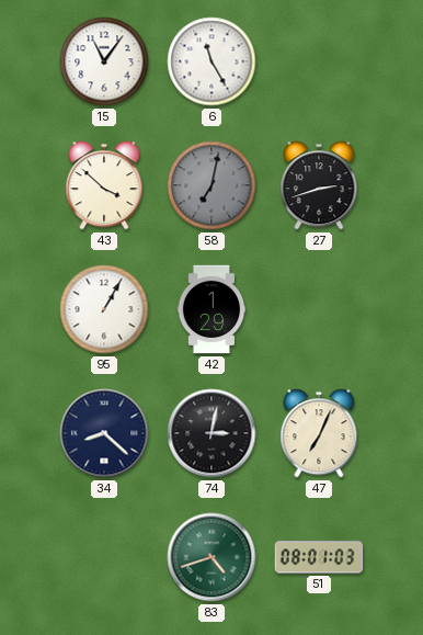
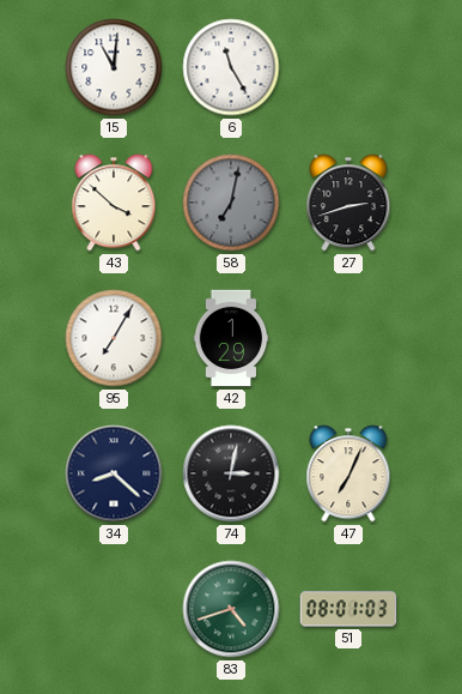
15: 11:06 -> 11:01 (114, 67)
95: 1:05 -> 7:05 (114, 338)
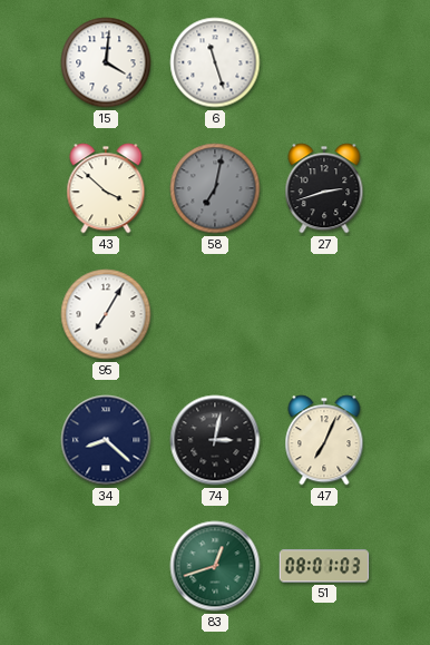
15: 11:01 -> 4:01 (106, 62)
6: 11:25 -> 11:27 (215, 62)
42: 1:29 -> none (231, 338)
83: 4:42 -> 12:42 (215, 566)
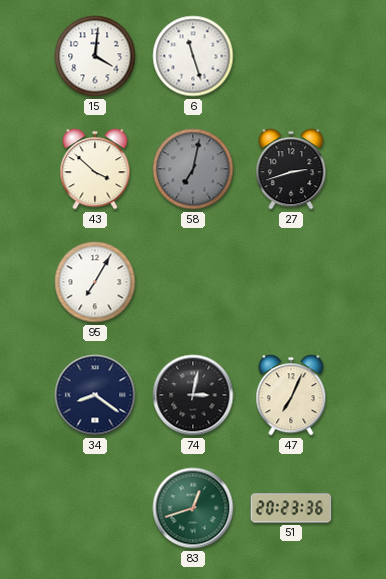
34: 8:22 -> 8:21 (95, 395)
51: 08:01 -> 20:23 (291, 508)
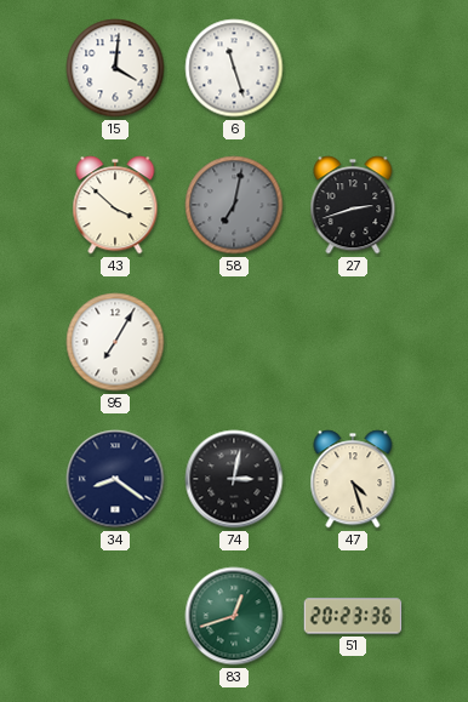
47: 7:04 -> 4:27 (353, 479)
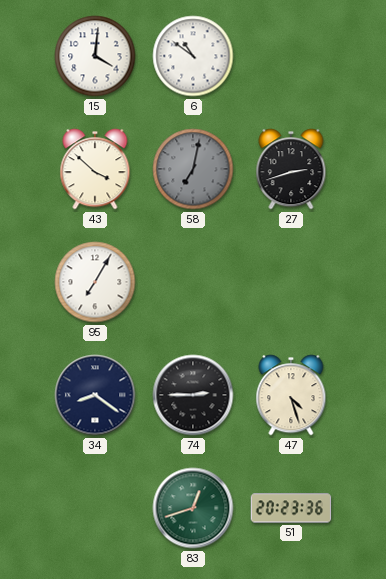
6: 11:27 -> 10:51 (193, 56)
74: 3:02 -> 2:45 (193, 395)
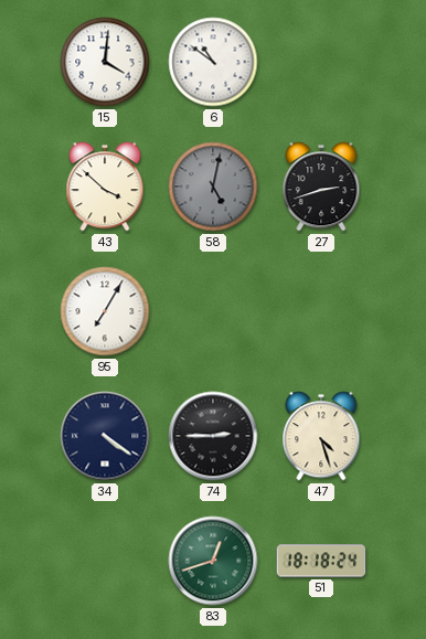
58: 7:02 -> 5:02 (213, 187)
34: 8:21 -> 4:21 (105, 436)
51: 20:23 -> 18:18 (321, 561)
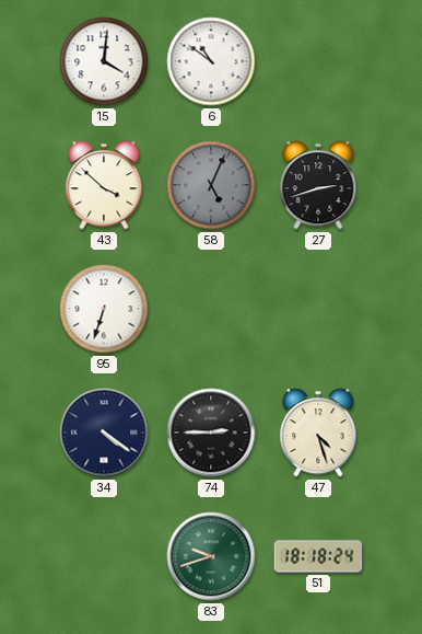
58: 5:02 -> 5:04 (211, 185)
95: 7:05 -> 6:33 (104, 309)
83: 12:42 -> 9:42 (211, 556)
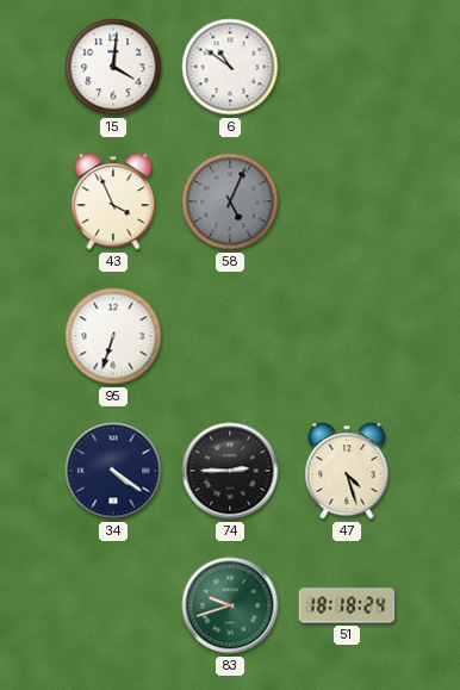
43: 3:52 -> 3:56 (113, 201)
27: 2:42 -> none (318, 185)
